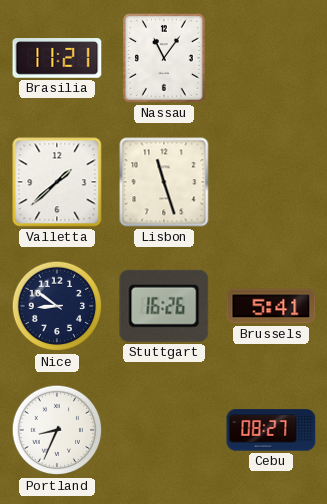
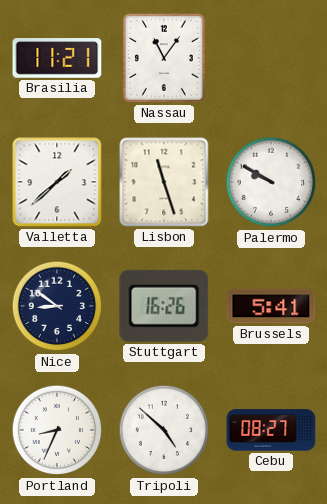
Palermo: none -> 9:50 (271, 182)
Tripoli: none -> 4:52 (164, 430)
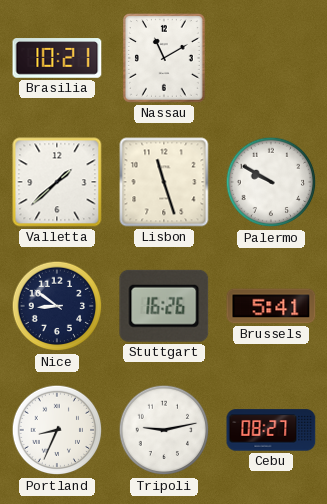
Brasilia: 11:21 -> 10:21 (57, 58)
Nassau: 11:06 -> 11:10 (165, 59)
Tripoli: 4:52 -> 9:13 (164, 430)
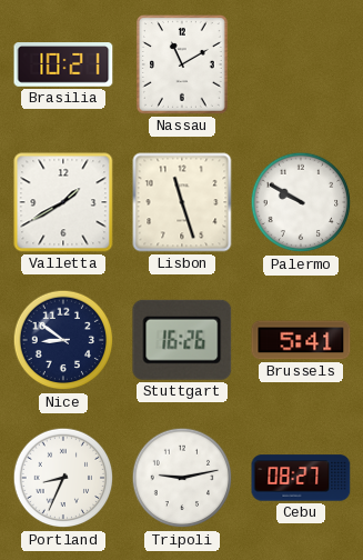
Valletta: 1:38 -> 1:40 (63, 202)
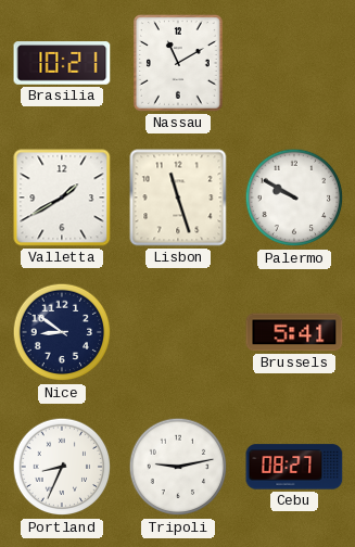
Stuttgart: 16:26 -> none (182, 340)
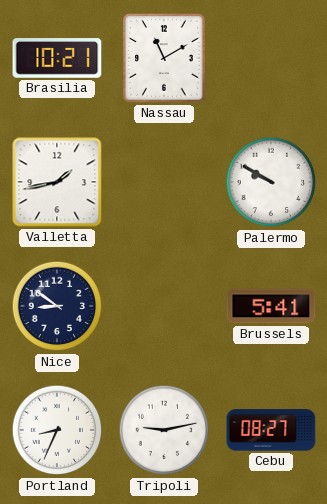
Valletta: 1:40 -> 1:43 (57, 182)
Lisbon: 11:27 -> none (178, 198)
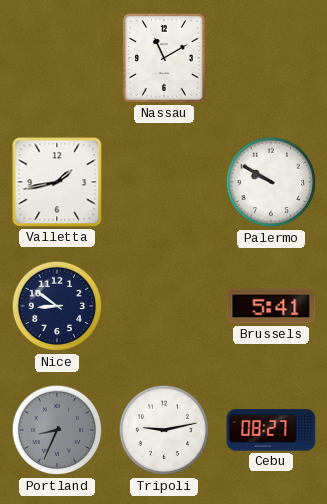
Brasilia: 10:21 -> none (57, 58)
Portland dial: white -> grey (57, 430)
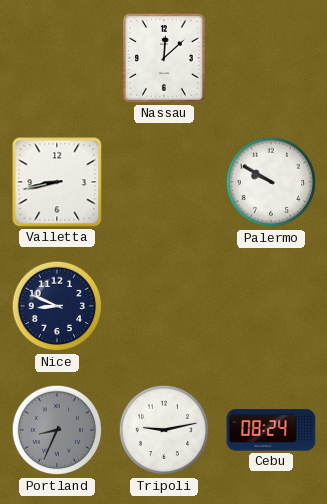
Nassau: 11:10 -> 12:08 (165, 59)
Valletta: 1:43 -> 8:43 (57, 182)
Nice: 8:51 -> 8:49 (57, 306)
Brussels: 5:41 -> none (271, 306)
Cebu: 08:27 -> 08:24 (271, 430)
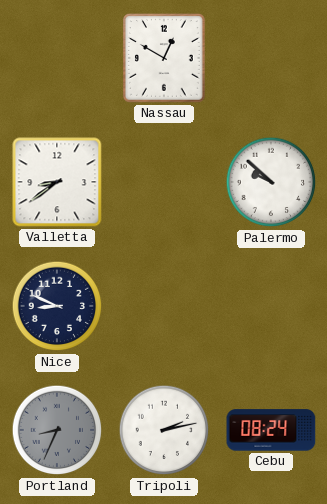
Nassau: 12:08 -> 12:50 (165, 59)
Valletta: 8:43 -> 8:39 (57, 182)
Palermo: 9:50 -> 9:52 (271, 182)
Tripoli: 9:13 -> 2:13 (164, 430)
